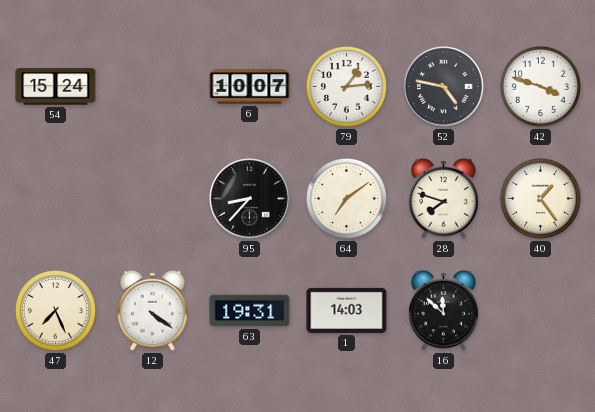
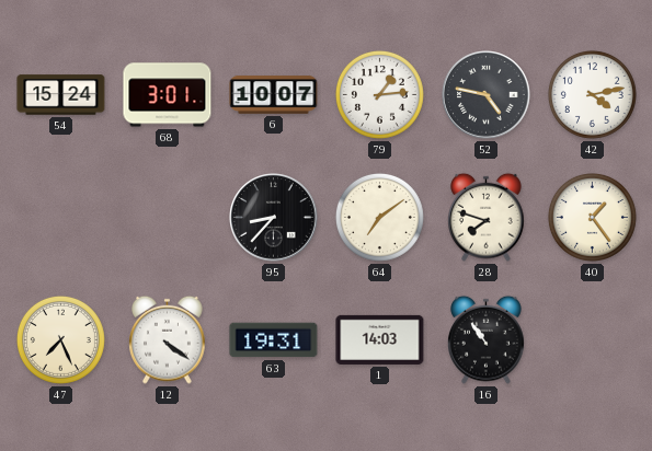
68: none -> 3:01 (168, 95)
42: 3:48 -> 4:13 (592, 94)
16: 11:52 -> 10:54 (487, 339)
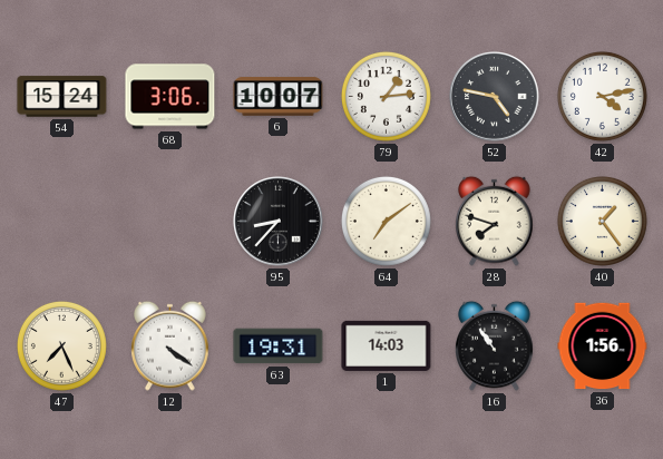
68: 3:01 -> 3:06 (170, 97)
36: none -> 1:56 (603, 346)
